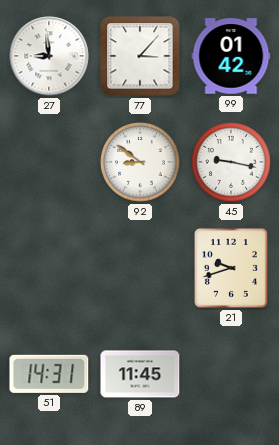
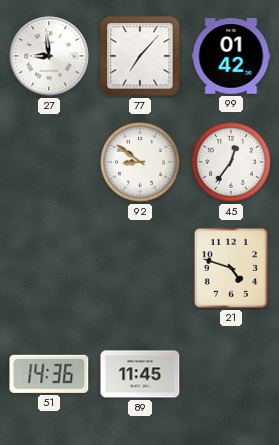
77: 3:07 -> 7:07 (140, 56)
45: 9:17 -> 12:36 (231, 162)
21: 9:42 -> 4:48 (231, 268)
51: 14:31 -> 14:36 (49, 374)
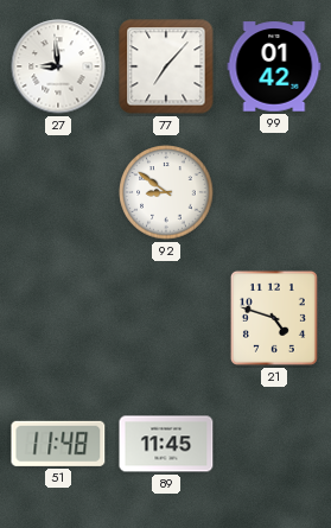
45: 12:36 -> none (231, 162)
51: 14:36 -> 11:48 (58, 444)
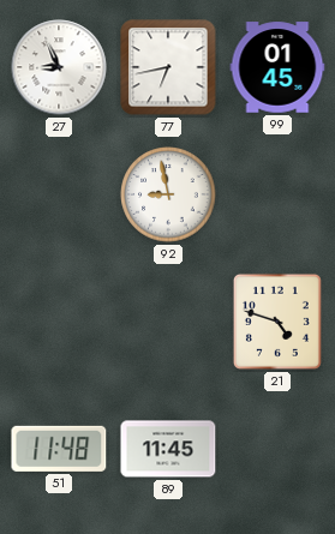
27: 8:59 -> 8:56 (59, 67)
77: 7:07 -> 6:43 (168, 67)
99: 01:42 -> 01:45 (277, 67)
92: 8:51 -> 8:58 (168, 194)
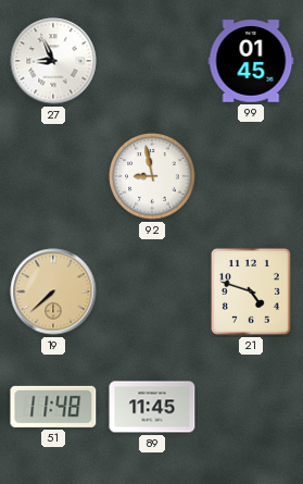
77: 6:43 -> none (168, 67)
19: none -> 7:38 (53, 291)
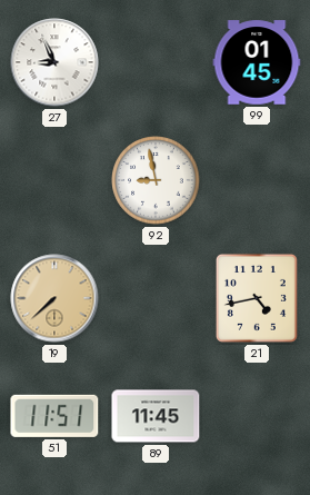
21: 4:48 -> 4:43 (257, 298)
51: 11:48 -> 11:51 (54, 416)
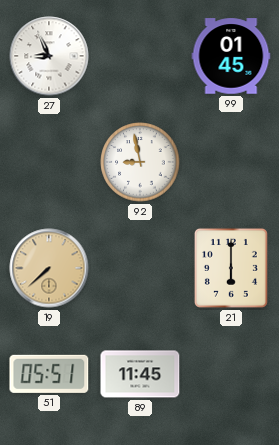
21: 4:43 -> 6:00 (231, 268)
51: 11:51 -> 05:51 (49, 374)
